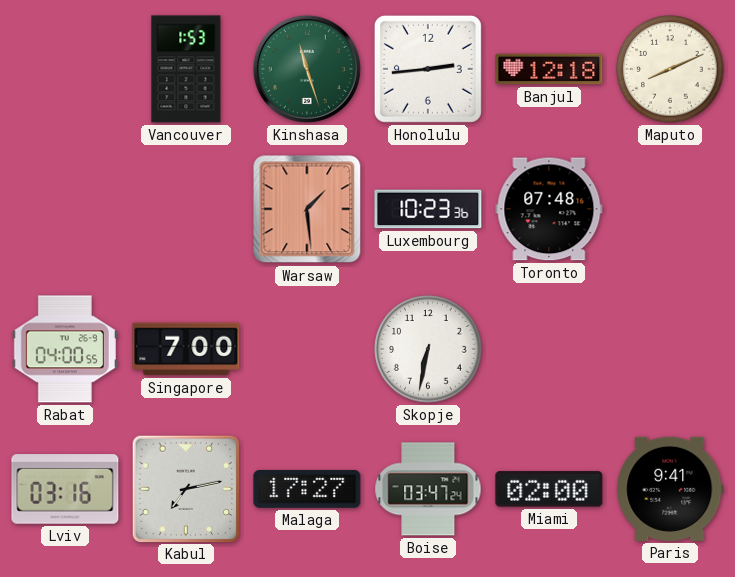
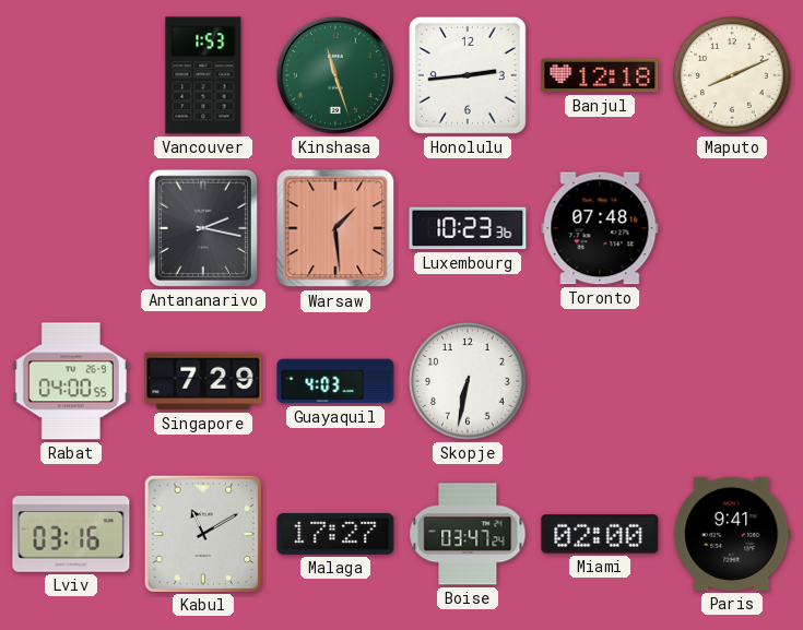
Antananarivo: none -> 2:17 (203, 228)
Singapore: 7:00 -> 7:29 (203, 381)
Guayaquil: none -> 4:03 (335, 381)
Kabul: 7:13 -> 11:10 (202, 533)
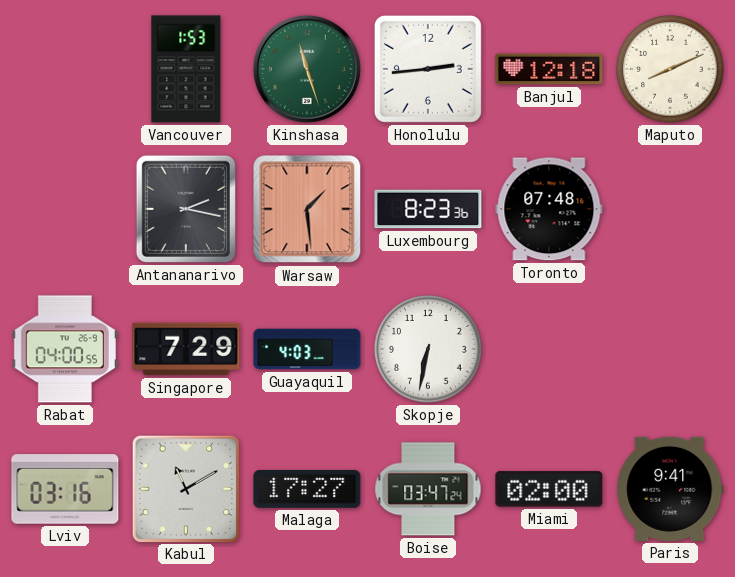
Luxembourg: 10:23 -> 8:23 (428, 209)
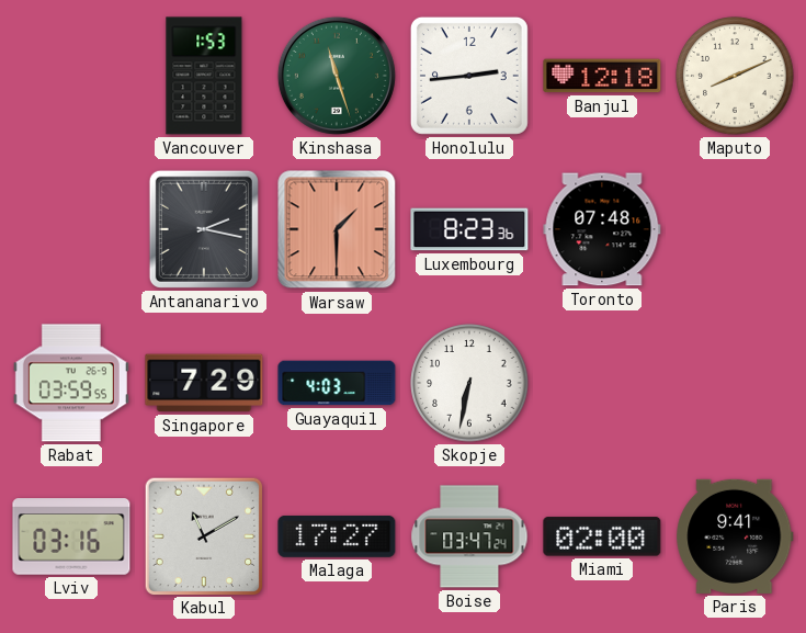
Warsaw: 1:29 -> 1:30 (337, 229)
Rabat: 04:00 -> 03:59 (71, 383)
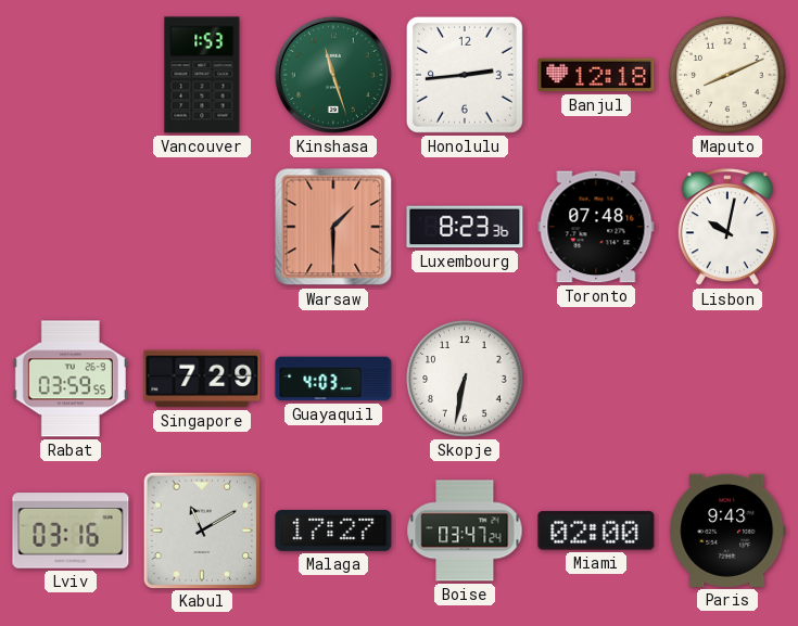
Antananarivo: 2:17 -> none (204, 229)
Lisbon: none -> 10:02 (727, 228)
Paris: 9:41 -> 9:43 (727, 531)
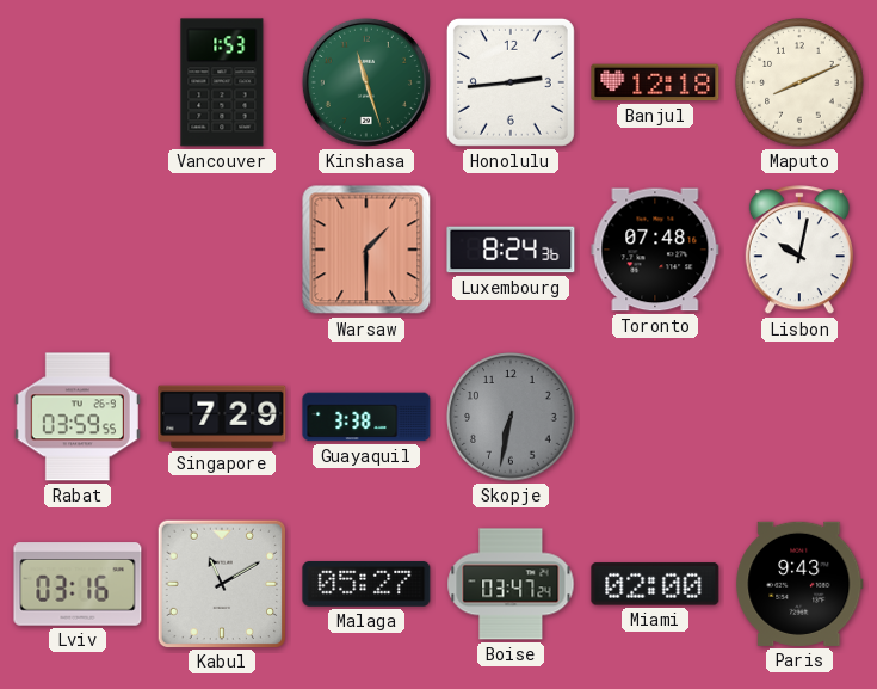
Luxembourg: 8:23 -> 8:24 (511, 250)
Guayaquil: 4:03 -> 3:38 (366, 417)
Skopje dial: white -> grey (511, 417)
Malaga: 17:27 -> 05:27 (366, 584)
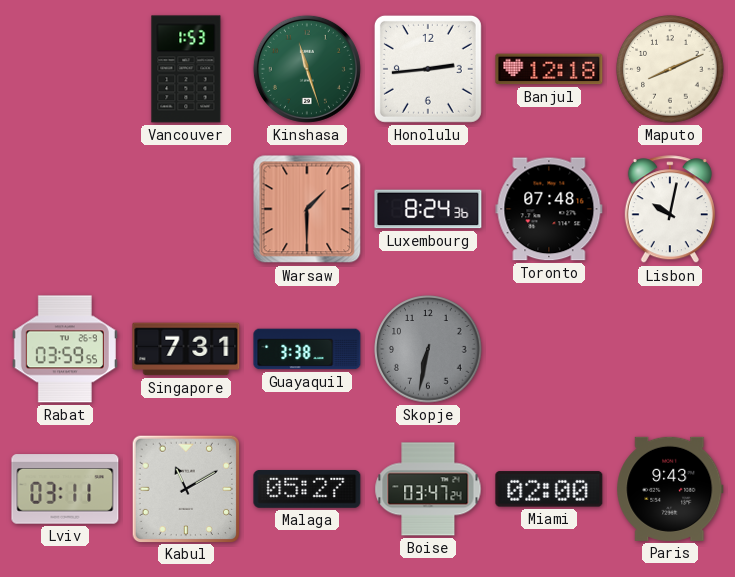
Singapore: 7:29 -> 7:31 (186, 349)
Lviv: 03:16 -> 03:11 (65, 489)
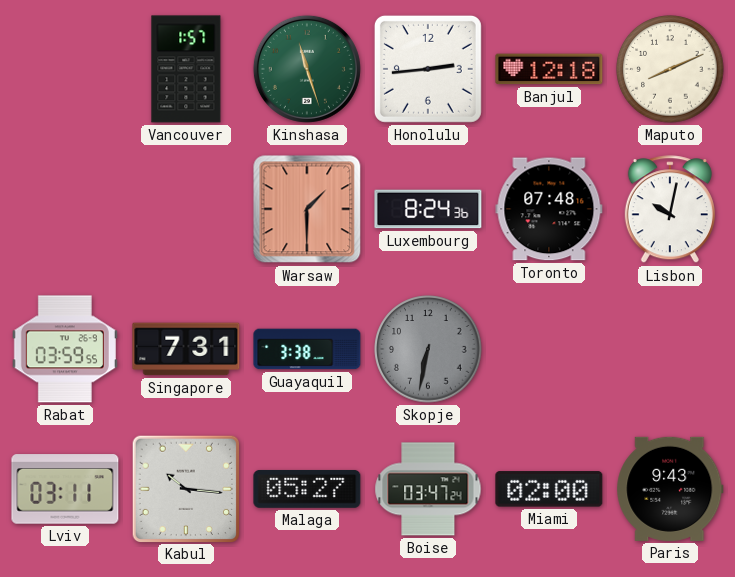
Vancouver: 1:53 -> 1:57 (186, 69)
Kabul: 11:10 -> 10:16 (185, 488)
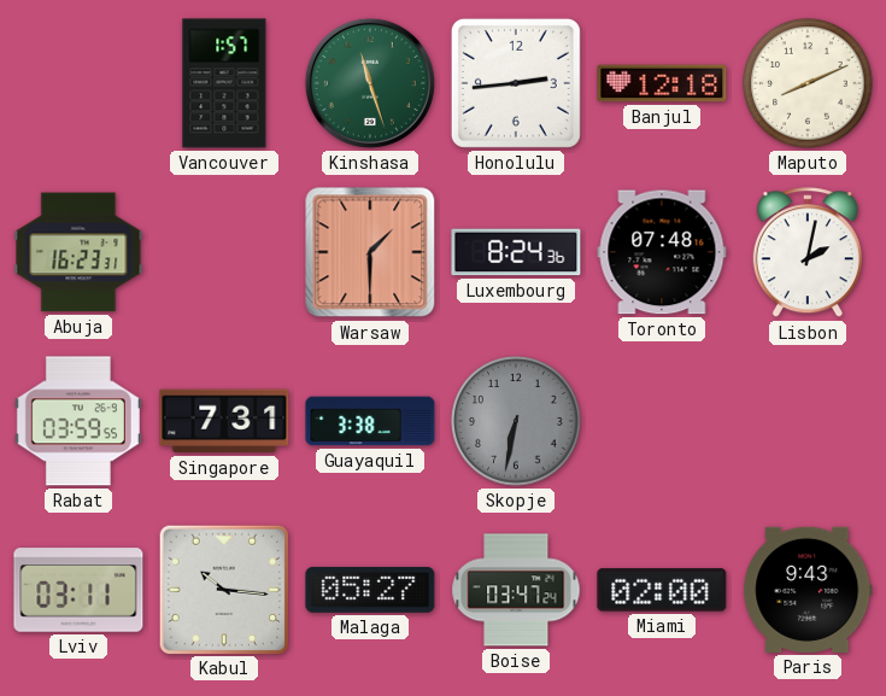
Abuja: none -> 16:23 (78, 252)
Lisbon: 10:02 -> 2:02 (808, 253)
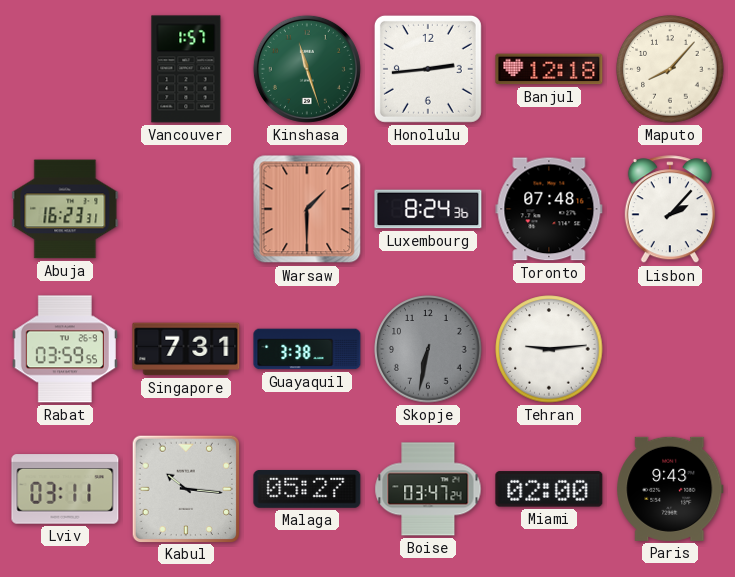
Maputo: 8:11 -> 8:07 (670, 69)
Lisbon: 2:02 -> 2:07 (670, 210)
Tehran: none -> 9:14 (549, 349)
